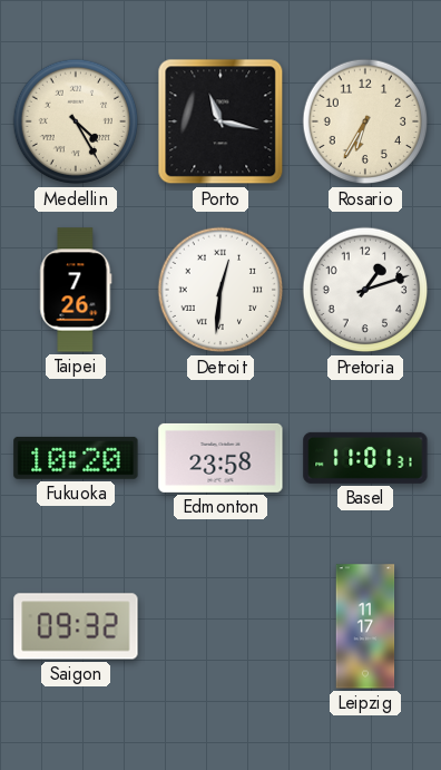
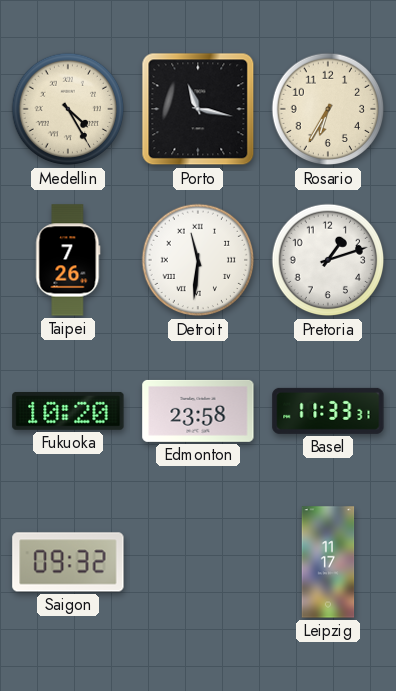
Detroit: 12:31 -> 11:31 (198, 260)
Basel: 11:01 -> 11:33 (328, 411)
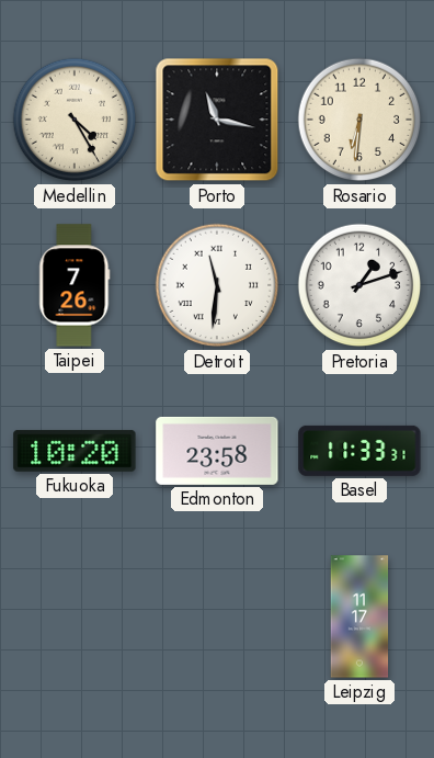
Rosario: 6:35 -> 6:31 (359, 120)
Saigon: 09:32 -> none (68, 562)
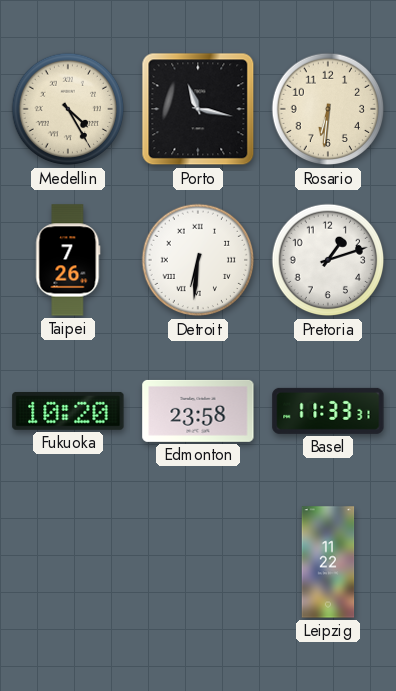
Detroit: 11:31 -> 6:31 (198, 260)
Leipzig: 11:17 -> 11:22 (328, 562)
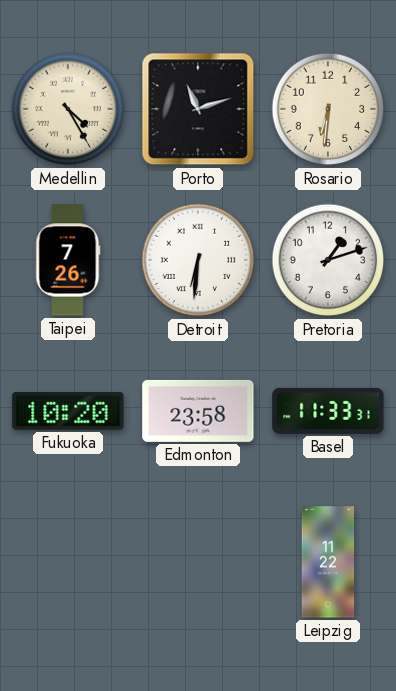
Porto: 11:17 -> 11:12 (198, 109)
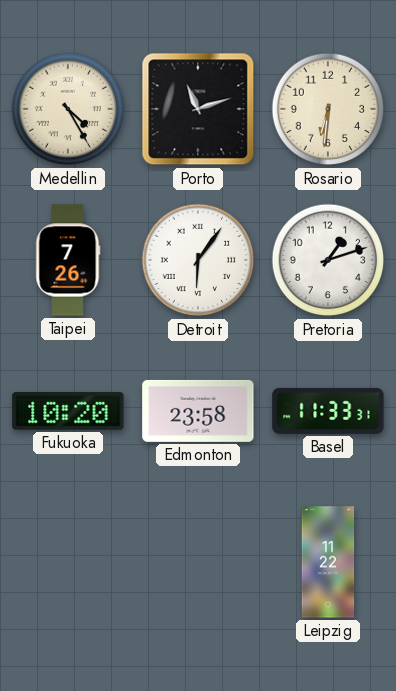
Detroit: 6:31 -> 6:06 (198, 260)
